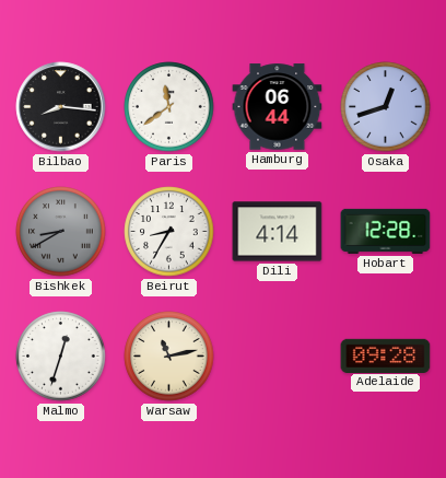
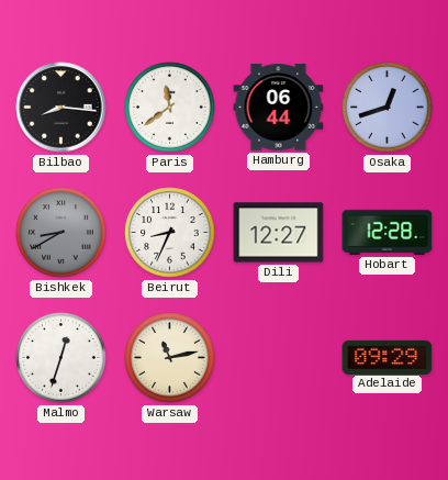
Beirut: 8:35 -> 8:34 (170, 233)
Dili: 4:14 -> 12:27 (279, 233)
Adelaide: 09:28 -> 09:29 (388, 357)
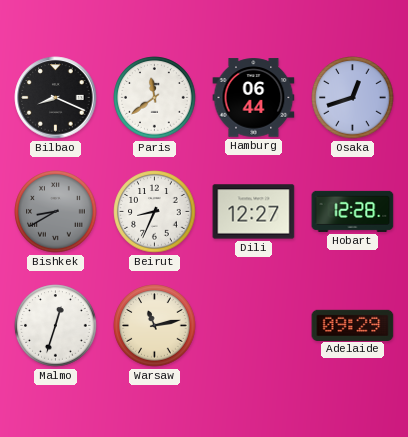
Bilbao: 8:16 -> 8:19 (56, 98)
